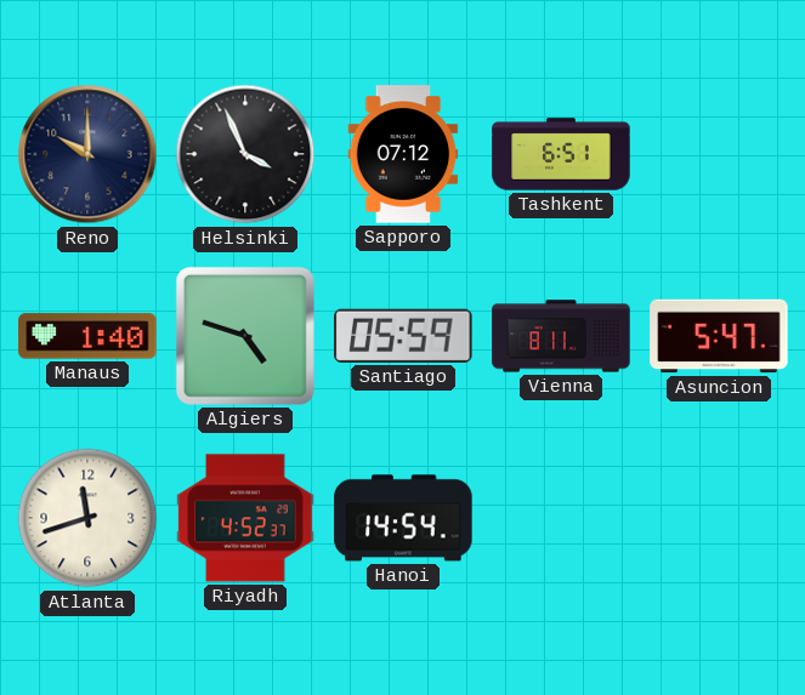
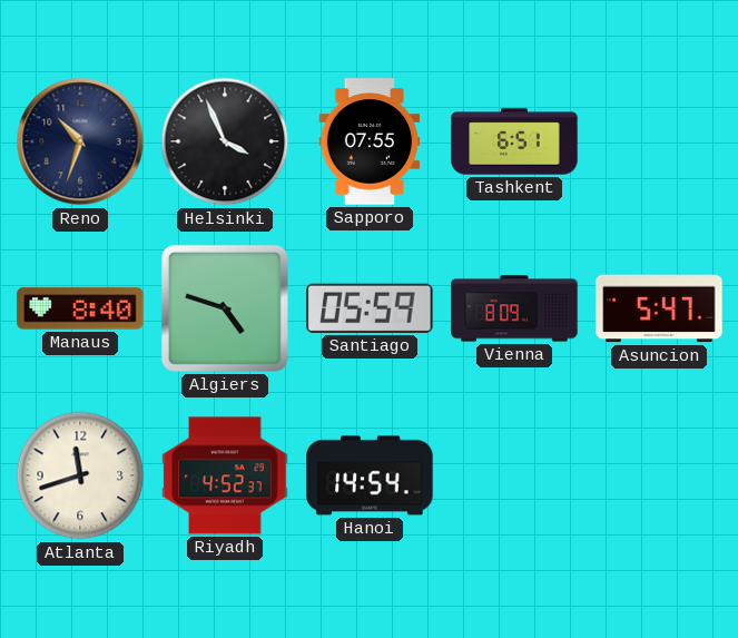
Reno: 10:00 -> 10:33 (80, 141)
Sapporo: 07:12 -> 07:55 (370, 141)
Manaus: 1:40 -> 8:40 (80, 308)
Vienna: 8:11 -> 8:09 (514, 308)
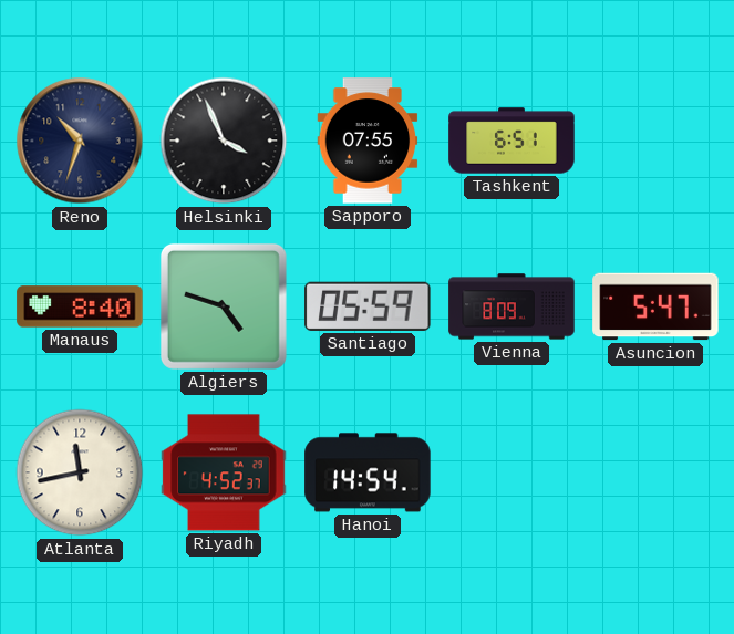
Atlanta: 11:42 -> 11:43 (80, 472)
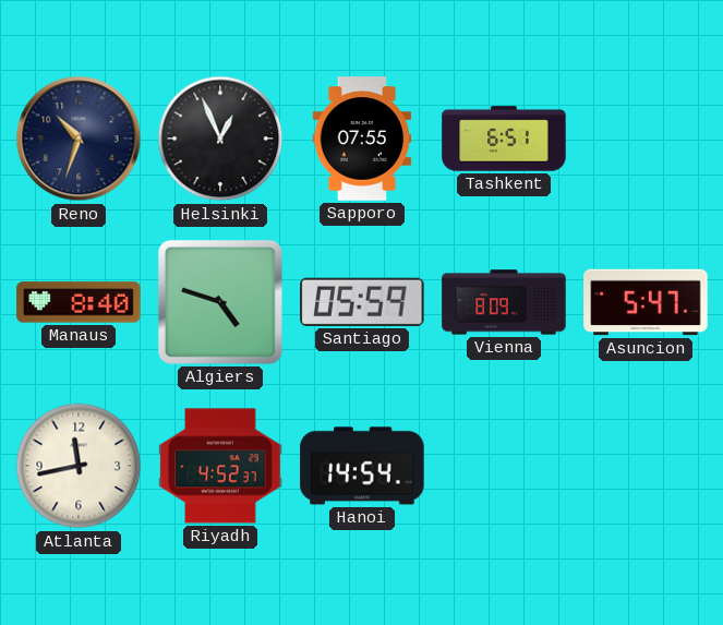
Helsinki: 3:56 -> 12:56 (220, 139)
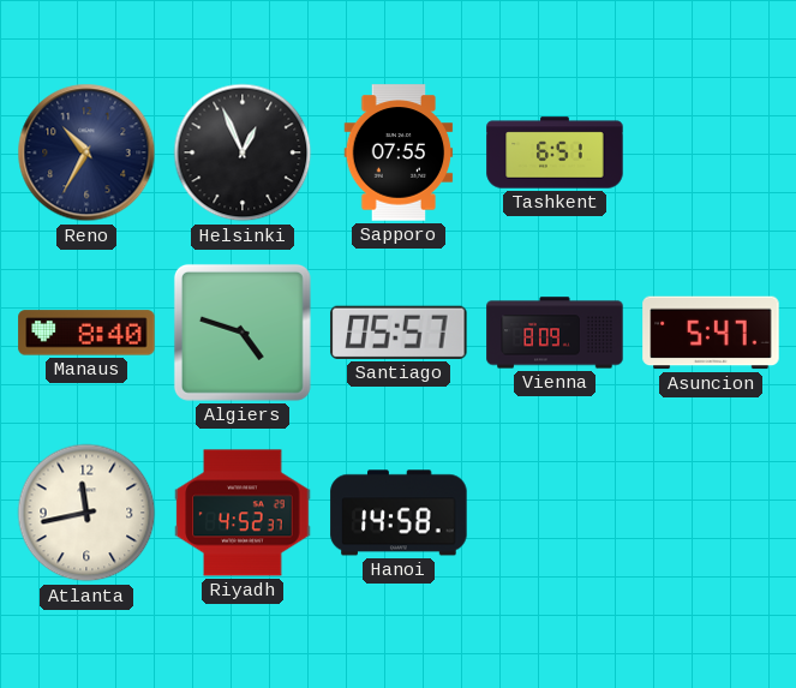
Reno: 10:33 -> 10:35 (86, 152)
Santiago: 05:59 -> 05:57 (399, 333)
Hanoi: 14:54 -> 14:58 (399, 513)
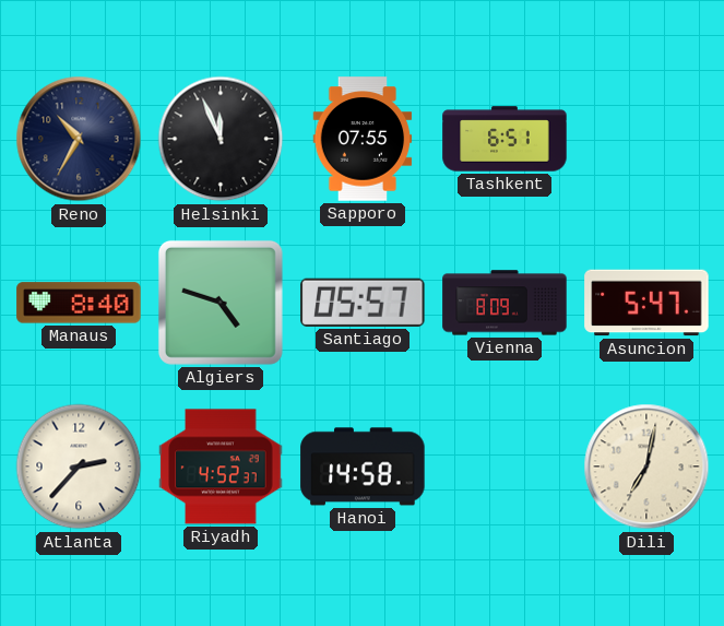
Helsinki: 12:56 -> 11:56 (221, 139)
Atlanta: 11:43 -> 2:37 (79, 466)
Dili: none -> 7:02 (646, 466)
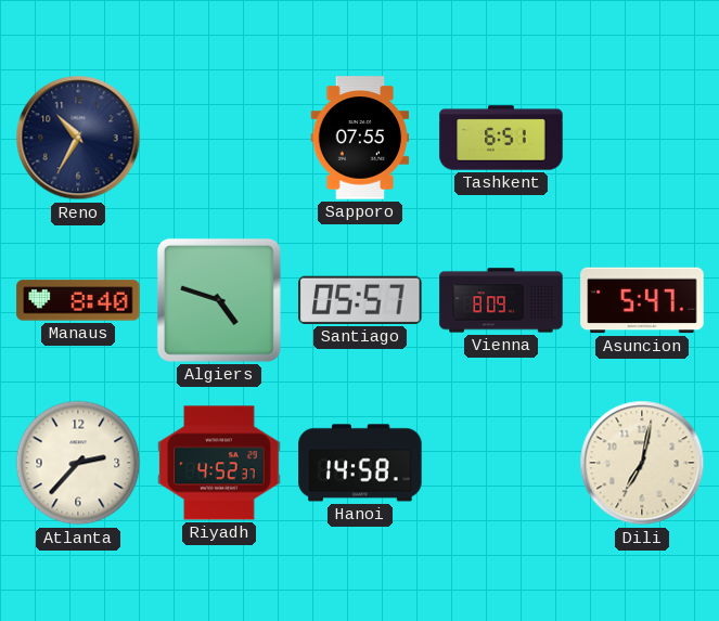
Helsinki: 11:56 -> none (221, 139)
